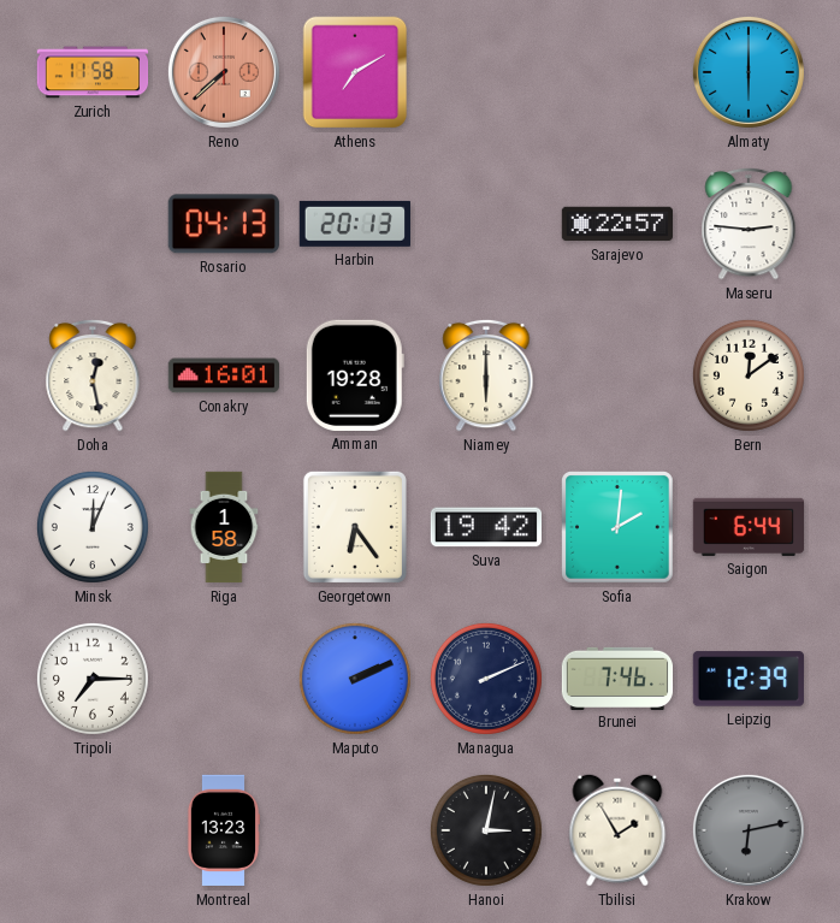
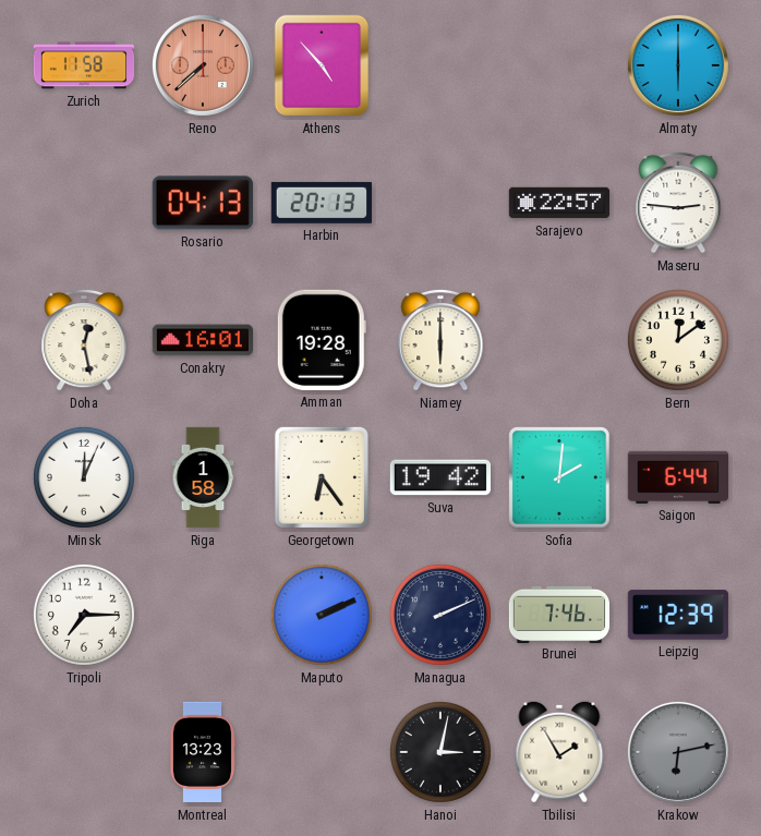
Athens: 7:10 -> 4:53 (322, 65)
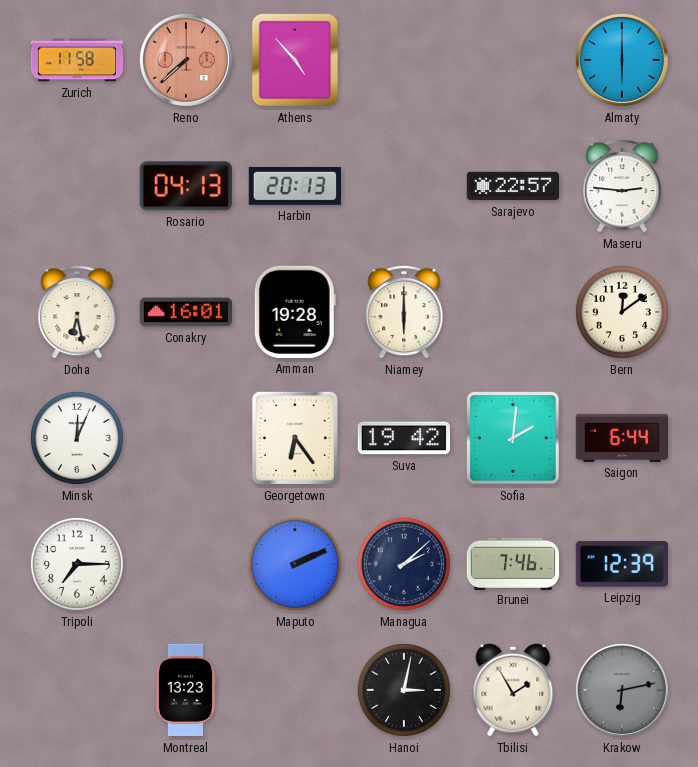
Doha: 12:28 -> 6:28 (77, 312)
Riga: 1:58 -> none (203, 477)
Managua: 2:11 -> 2:08 (404, 564)
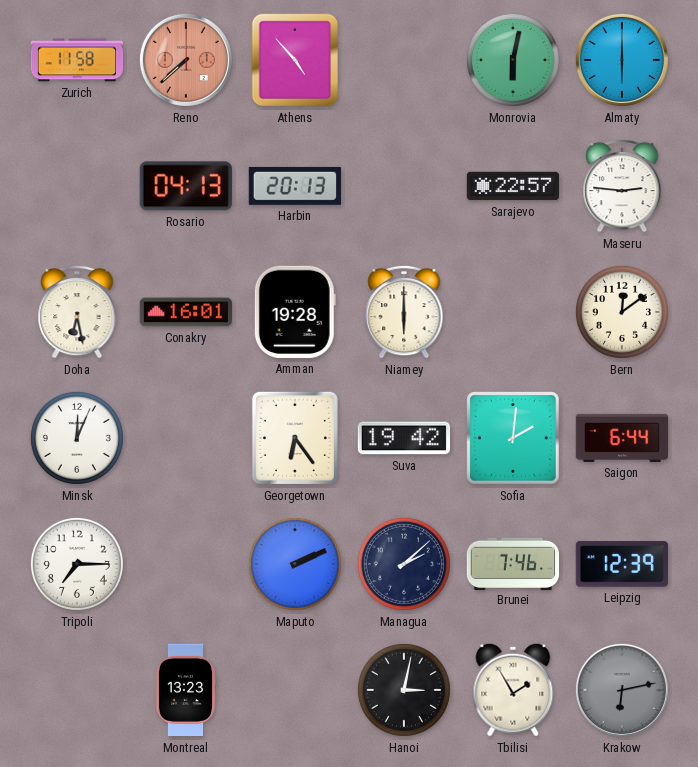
Monrovia: none -> 6:02 (513, 60)
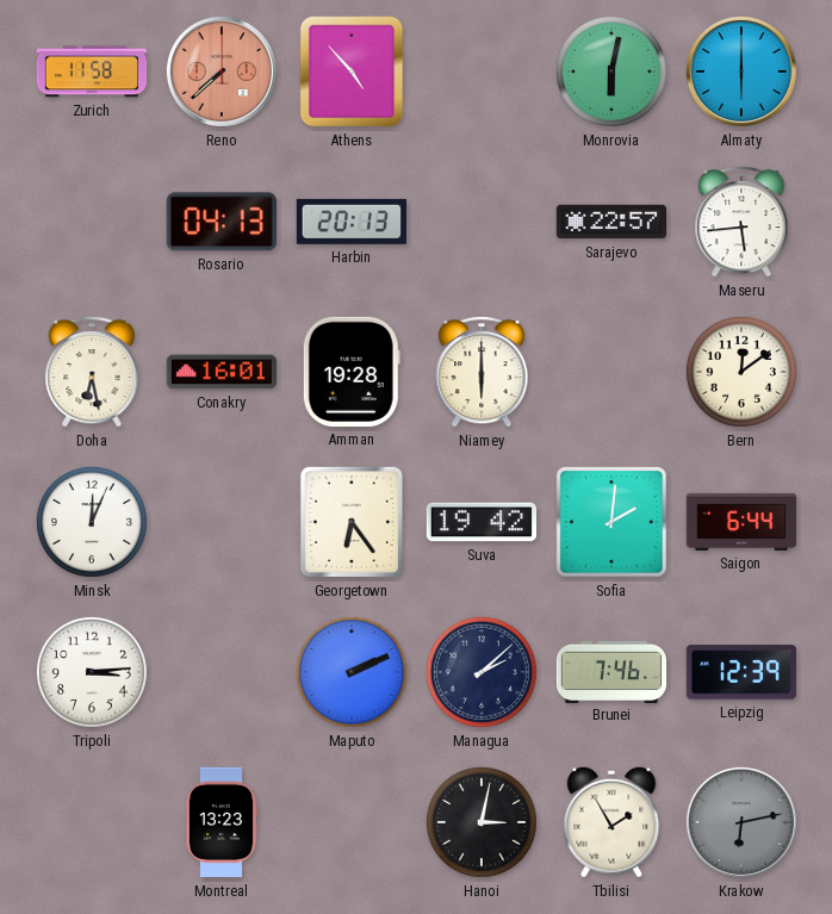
Maseru: 2:46 -> 5:44 (741, 222)
Tripoli: 7:15 -> 3:14 (92, 672)
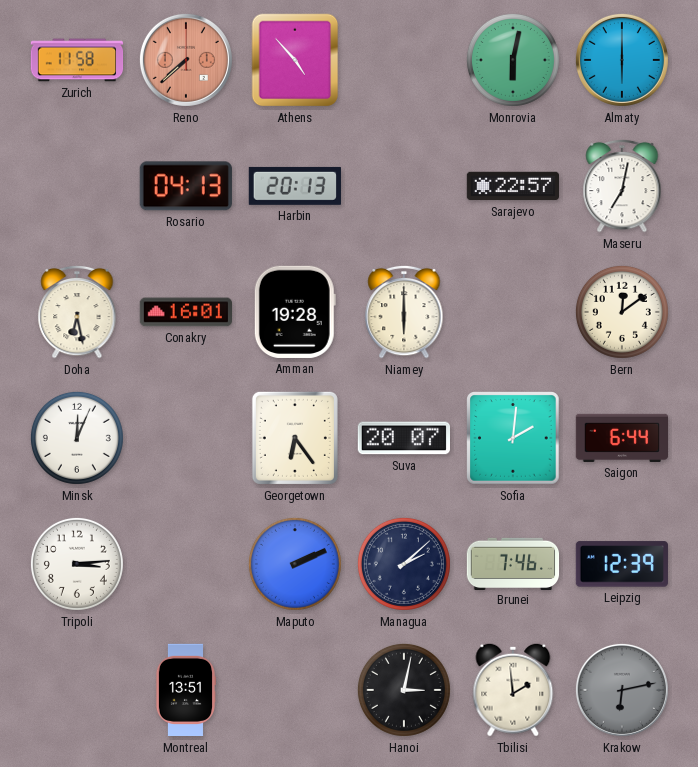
Maseru: 5:44 -> 7:02 (622, 186)
Suva: 19:42 -> 20:07 (403, 438)
Montreal: 13:23 -> 13:51 (185, 690)
Tbilisi: 1:55 -> 1:59 (513, 690)
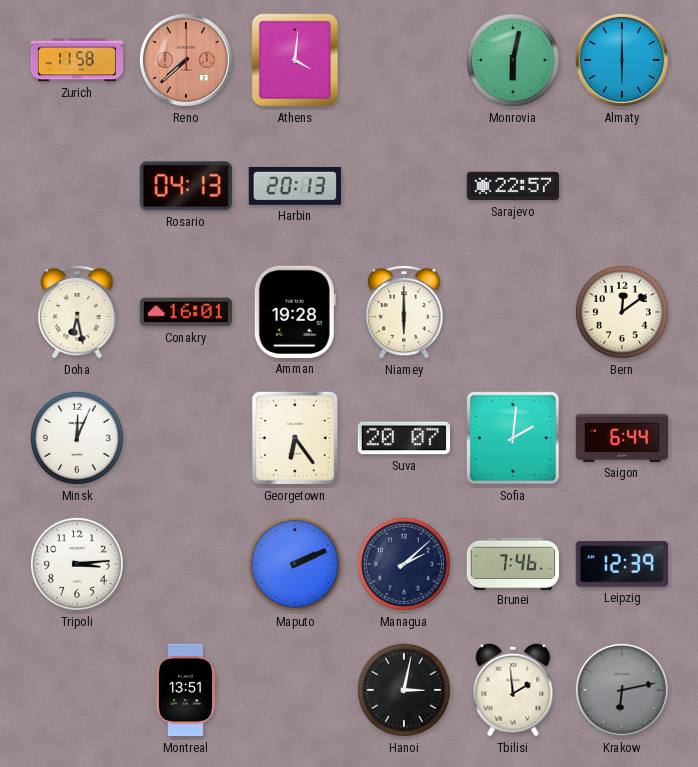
Athens: 4:53 -> 4:01 (295, 60)
Maseru: 7:02 -> none (622, 186)
